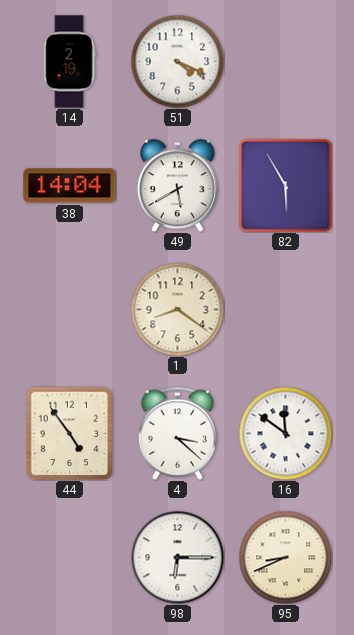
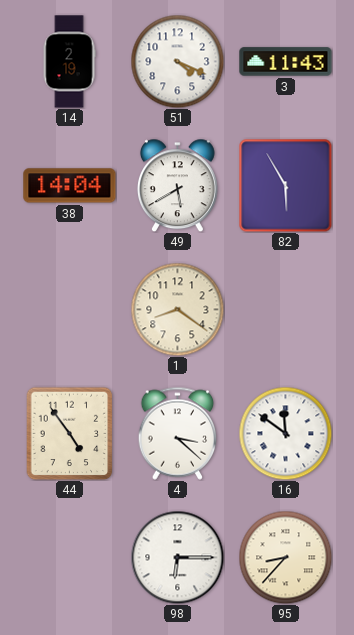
3: none -> 11:43 (286, 62)
95: 8:41 -> 8:37 (285, 557)
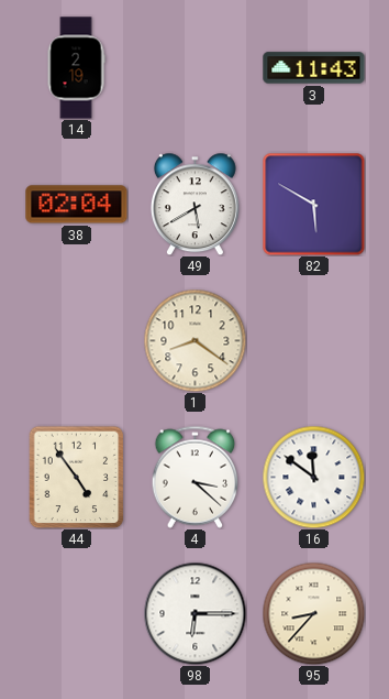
51: 4:19 -> none (177, 61)
38: 14:04 -> 02:04 (77, 205)
82: 5:55 -> 5:50 (313, 204)
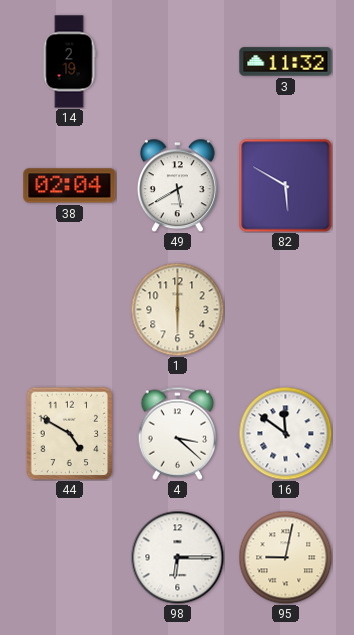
3: 11:43 -> 11:32 (286, 62)
1: 8:21 -> 6:00 (177, 309)
44: 4:54 -> 4:50 (70, 433)
95: 8:37 -> 9:02 (285, 557)
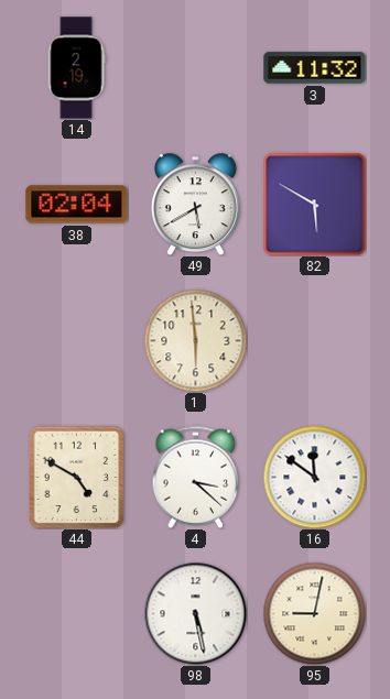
1: 6:00 -> 5:59 (195, 340)
98: 6:15 -> 5:28 (195, 613)
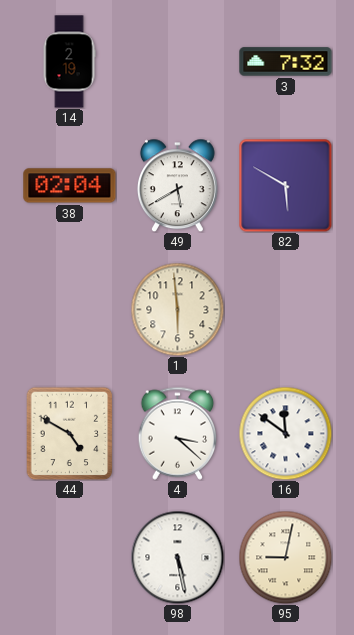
3: 11:32 -> 7:32 (286, 62)
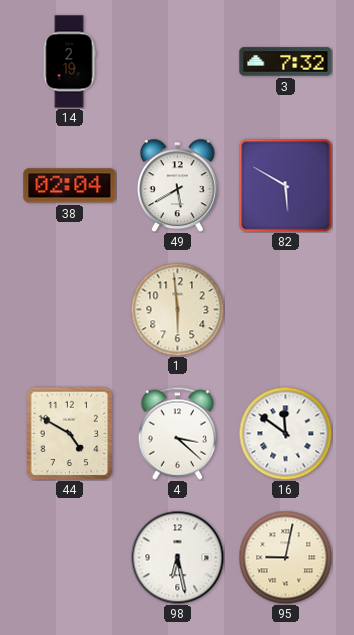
98: 5:28 -> 6:28 (177, 557)
